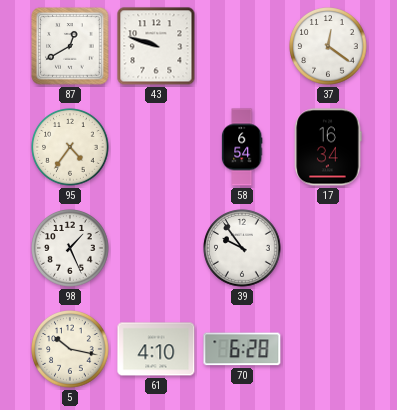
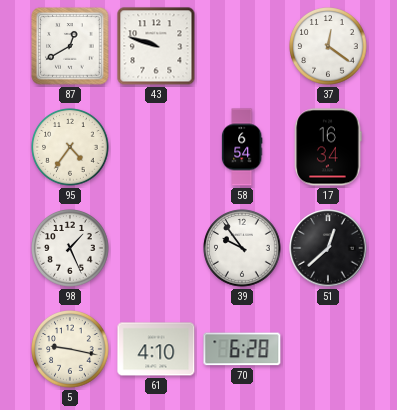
51: none -> 12:38 (328, 248)
5: 10:17 -> 9:17 (70, 349)
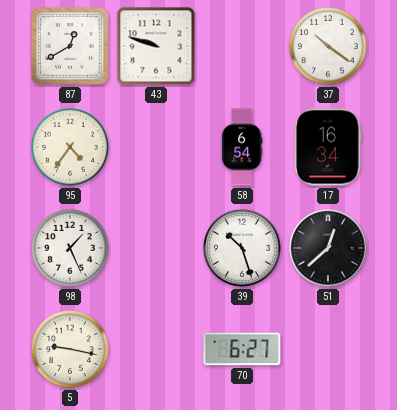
37: 12:21 -> 10:21 (328, 46)
39: 9:54 -> 10:27 (242, 248)
61: 4:10 -> none (156, 349)
70: 6:28 -> 6:27 (242, 349)
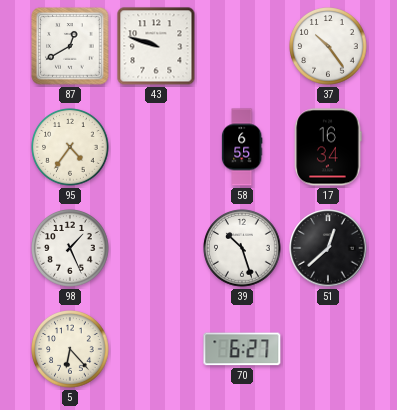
37: 10:21 -> 10:24 (328, 46)
58: 6:54 -> 6:55 (242, 147)
5: 9:17 -> 6:23 (70, 349)
